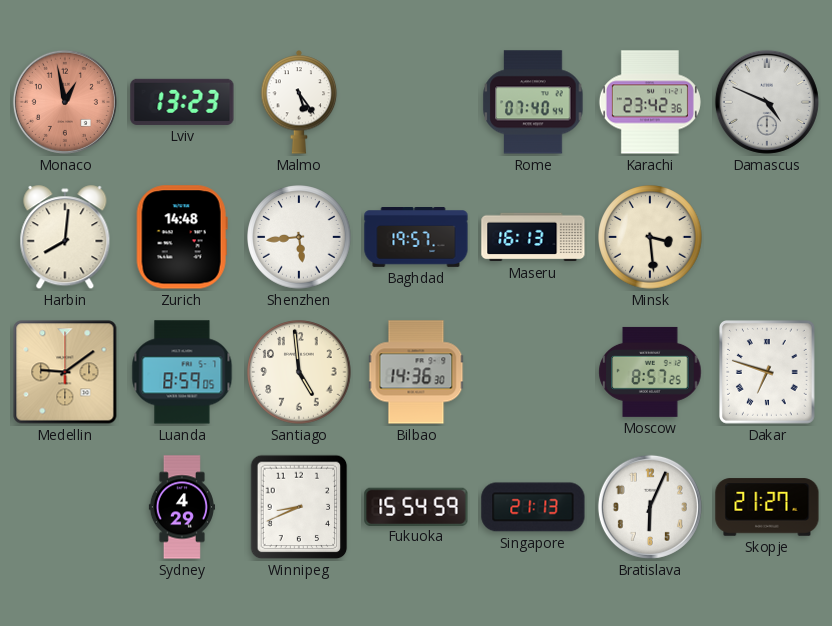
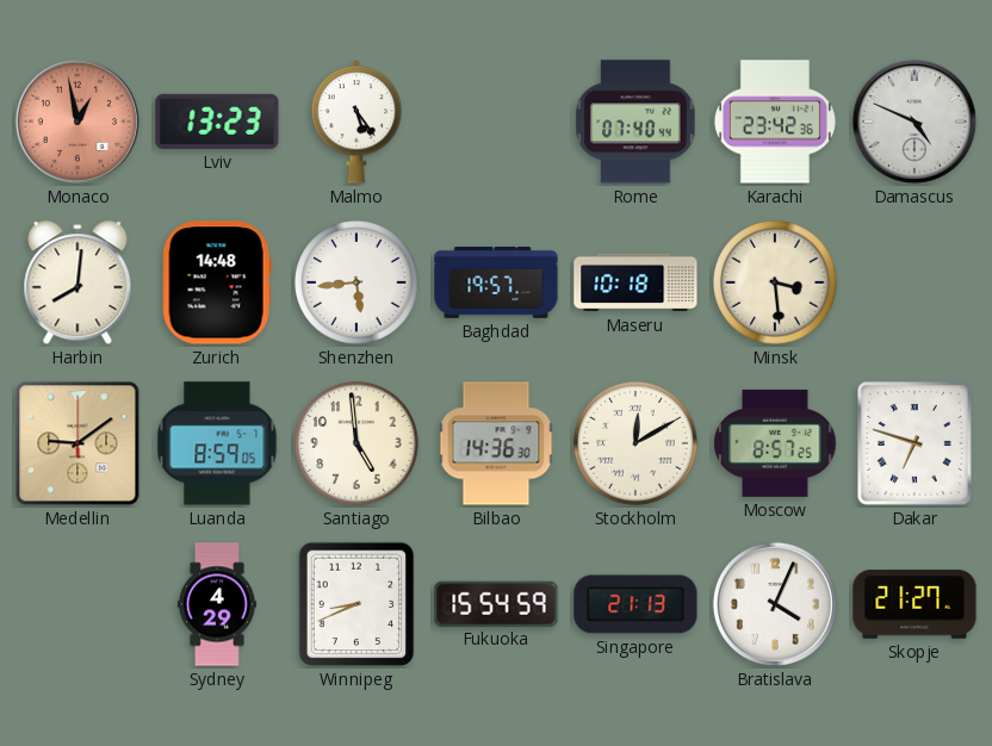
Maseru: 16:13 -> 10:18 (635, 282)
Stockholm: none -> 12:10 (635, 443)
Bratislava: 6:04 -> 4:04 (775, 604)
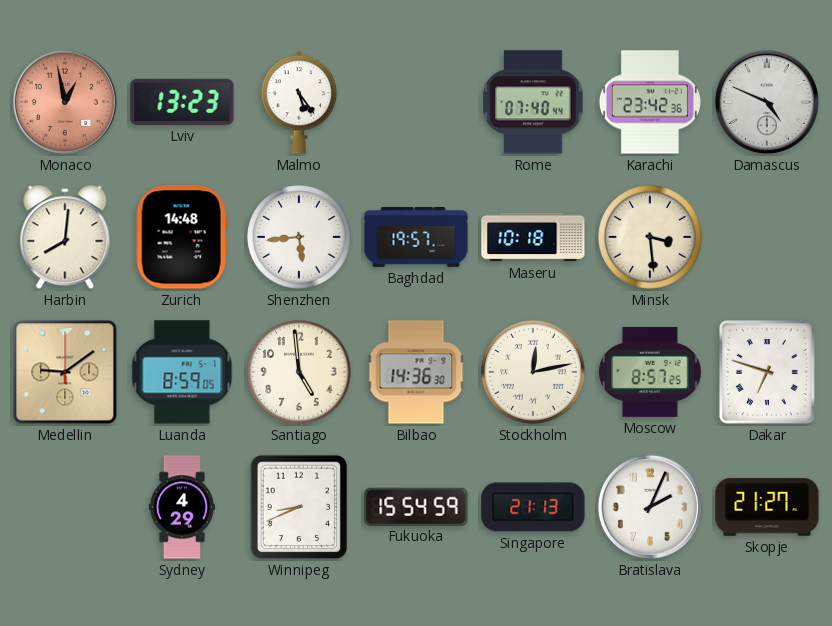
Stockholm: 12:10 -> 12:13 (533, 372)
Bratislava: 4:04 -> 2:04 (650, 507)
